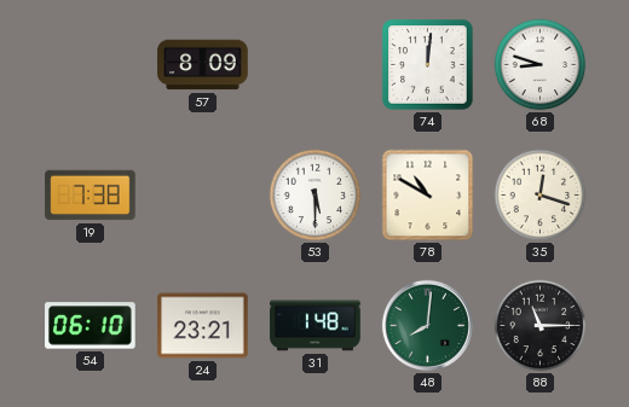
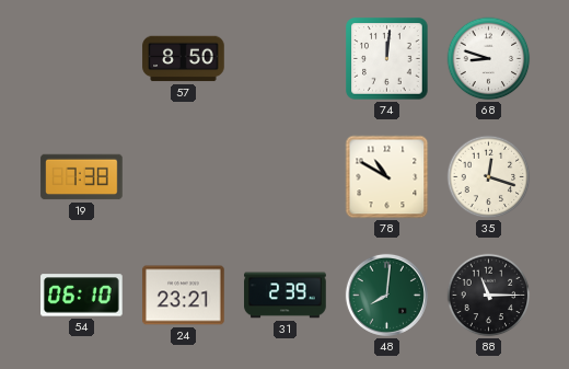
57: 8:09 -> 8:50 (184, 59)
53: 5:30 -> none (316, 196)
31: 1:48 -> 2:39 (286, 296)
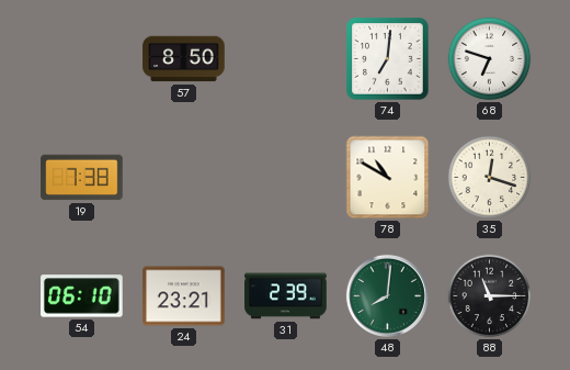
74: 12:01 -> 7:01 (388, 59)
68: 8:48 -> 6:48 (490, 59)
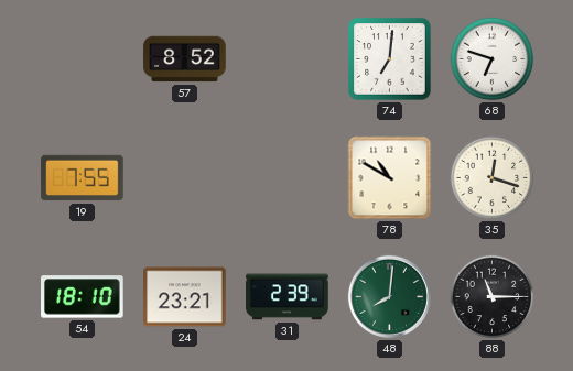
57: 8:50 -> 8:52 (185, 59)
19: 7:38 -> 7:55 (83, 178)
54: 06:10 -> 18:10 (83, 297)
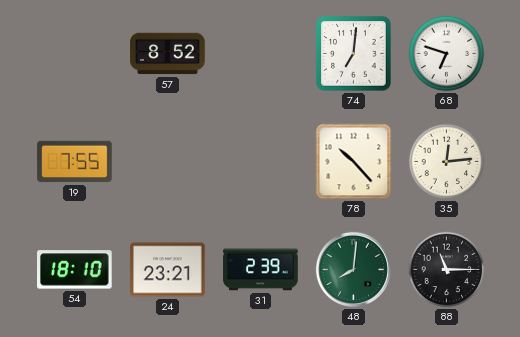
78: 10:50 -> 10:23 (354, 162)
35: 12:18 -> 12:14 (447, 162)
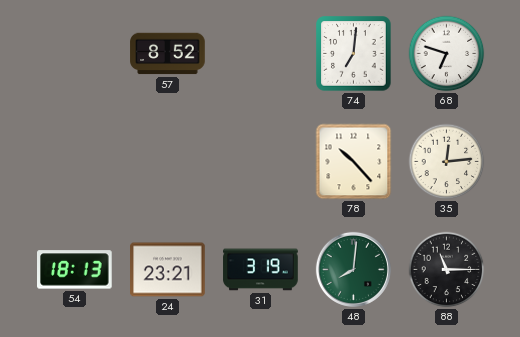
19: 7:55 -> none (75, 162)
54: 18:10 -> 18:13 (75, 270)
31: 2:39 -> 3:19 (261, 270)
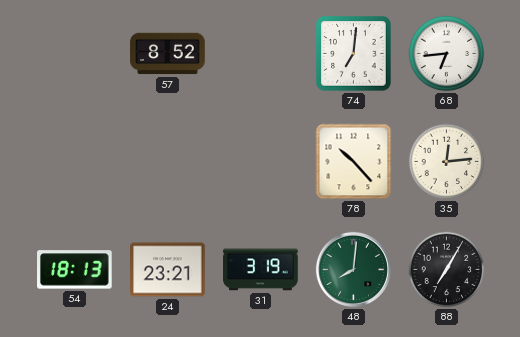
68: 6:48 -> 6:44 (447, 54)
88: 11:15 -> 7:05 (447, 270)
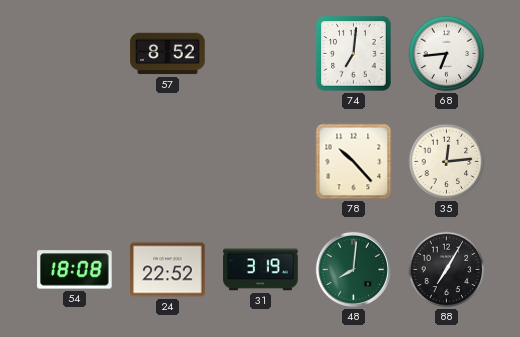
54: 18:13 -> 18:08 (75, 270)
24: 23:21 -> 22:52 (168, 270)
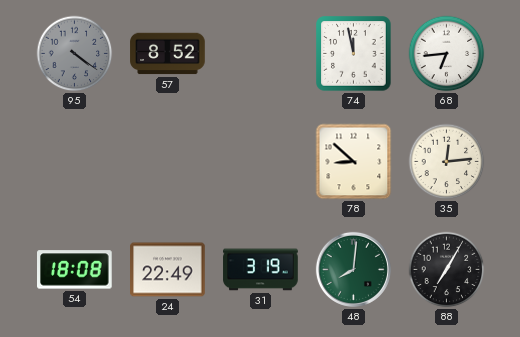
95: none -> 4:21 (75, 54)
74: 7:01 -> 11:58 (354, 54)
78: 10:23 -> 8:52 (354, 162)
24: 22:52 -> 22:49 (168, 270)
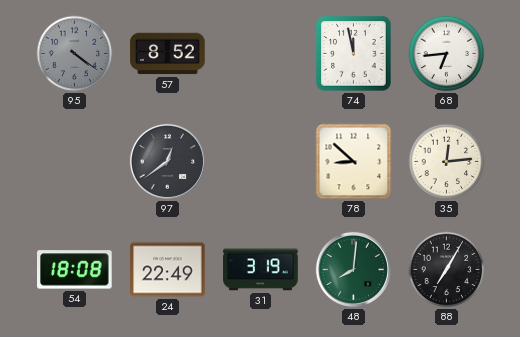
97: none -> 12:39 (167, 161)
